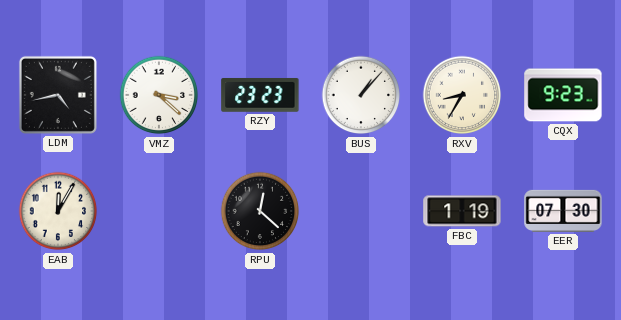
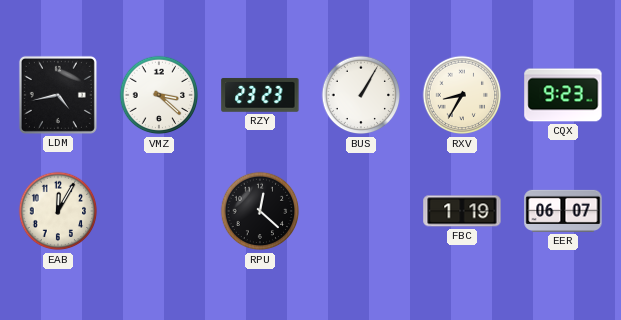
BUS: 1:07 -> 1:05 (361, 95)
EER: 07:30 -> 06:07 (563, 211)
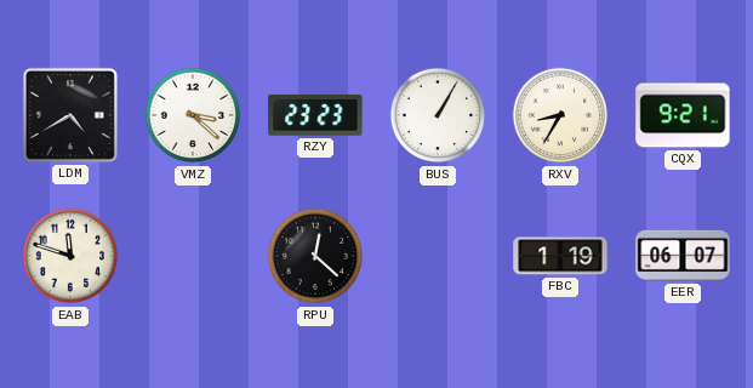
LDM: 4:43 -> 4:40 (70, 115)
CQX: 9:23 -> 9:21 (683, 115)
EAB: 12:05 -> 11:48 (70, 256)
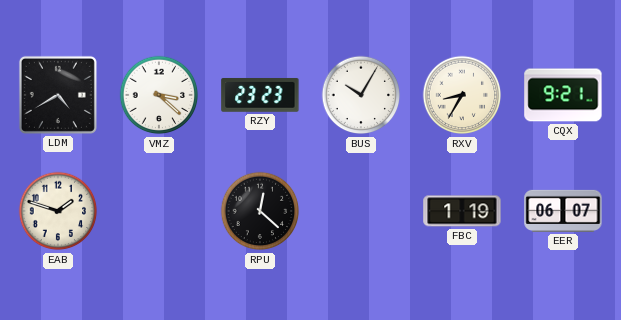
BUS: 1:05 -> 10:05 (361, 95)
EAB: 11:48 -> 1:48 (58, 211)
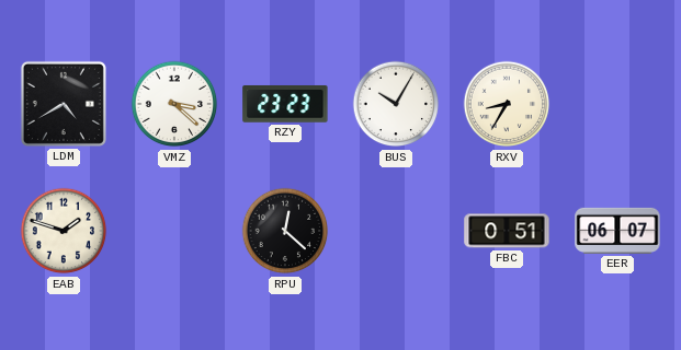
CQX: 9:21 -> none (563, 95)
FBC: 1:19 -> 0:51 (507, 231)
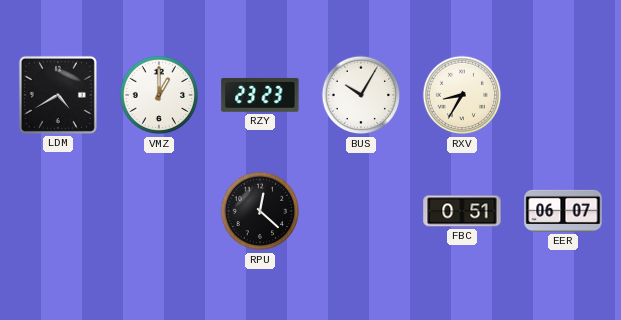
VMZ: 3:22 -> 1:00 (159, 95)
EAB: 1:48 -> none (64, 231)
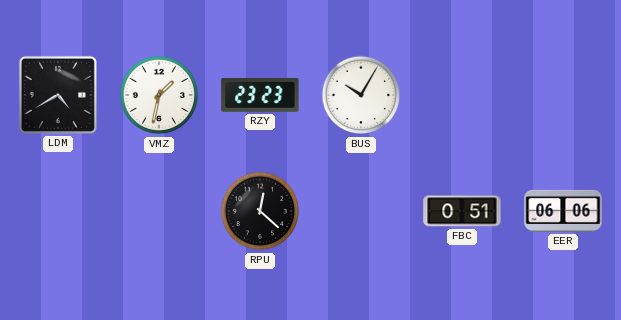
VMZ: 1:00 -> 1:32 (159, 95)
RXV: 8:35 -> none (462, 95)
EER: 06:07 -> 06:06 (563, 211)
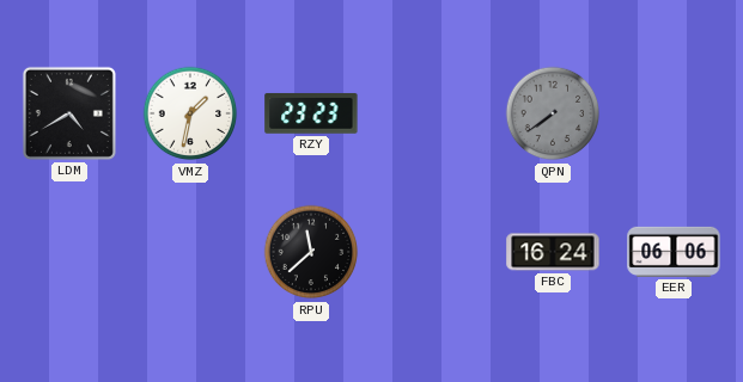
BUS: 10:05 -> none (361, 95)
QPN: none -> 7:39 (553, 113)
RPU: 12:22 -> 11:38 (311, 252)
FBC: 0:51 -> 16:24 (553, 252)
